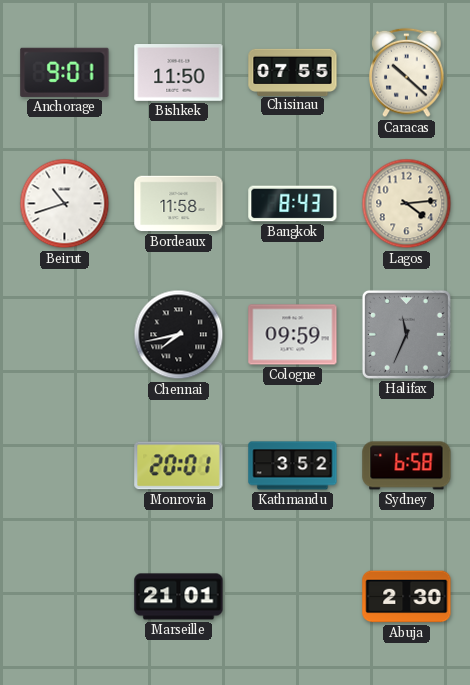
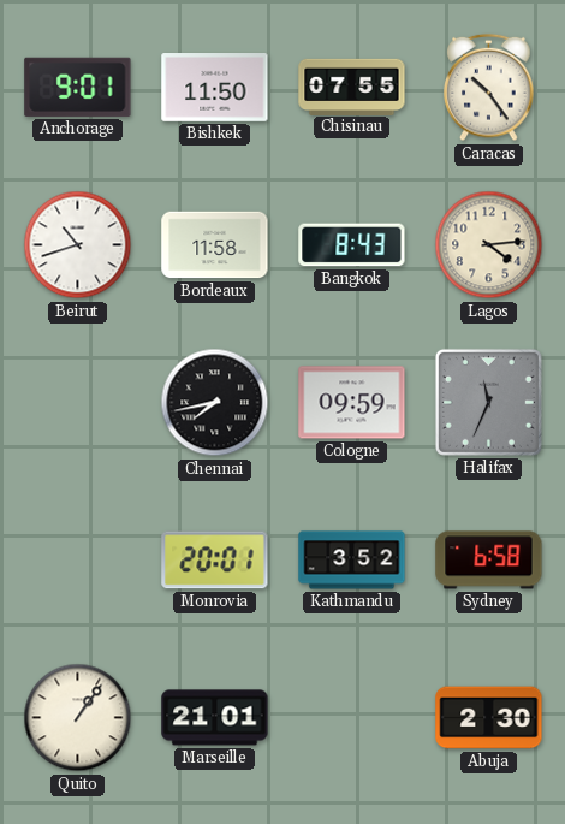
Caracas: 10:22 -> 10:24 (489, 88)
Quito: none -> 1:06 (78, 718)
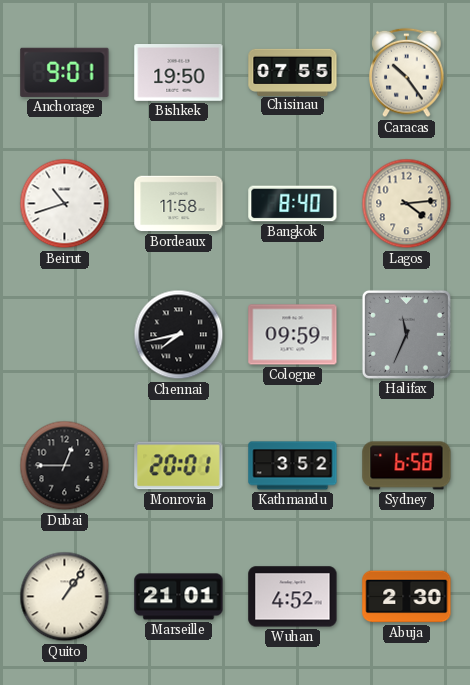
Bishkek: 11:50 -> 19:50 (179, 73)
Bangkok: 8:43 -> 8:40 (293, 204)
Dubai: none -> 12:45 (65, 466)
Wuhan: none -> 4:52 (293, 597)
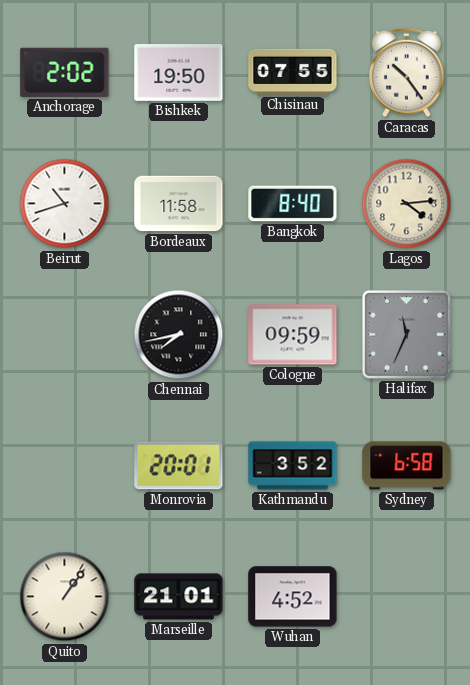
Anchorage: 9:01 -> 2:02 (65, 72)
Dubai: 12:45 -> none (65, 466)
Abuja: 2:30 -> none (407, 597)
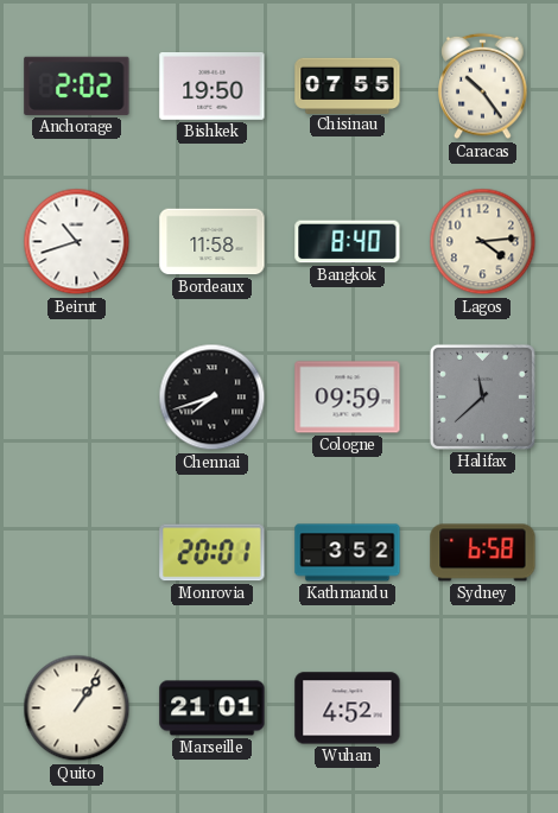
Chennai: 7:43 -> 7:42 (213, 398)
Halifax: 11:34 -> 11:38 (482, 396)
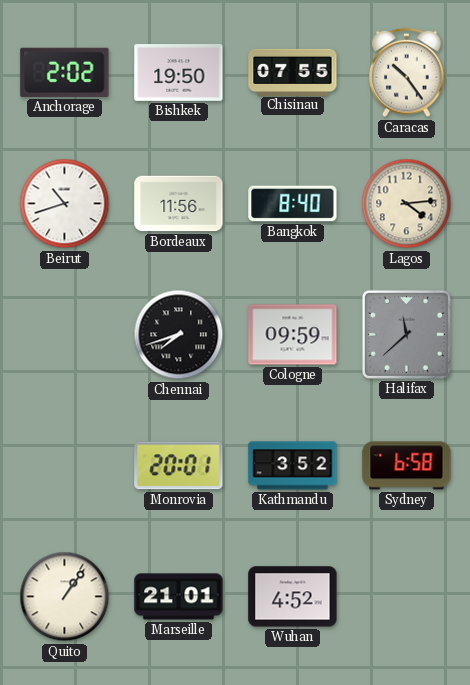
Bordeaux: 11:58 -> 11:56 (179, 204)
